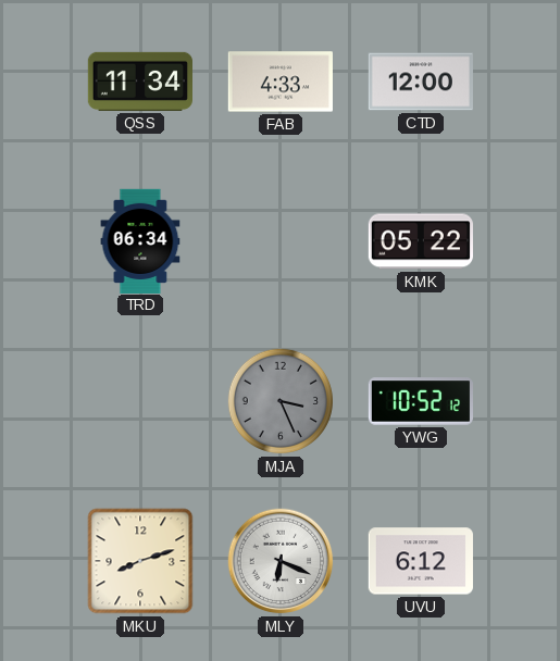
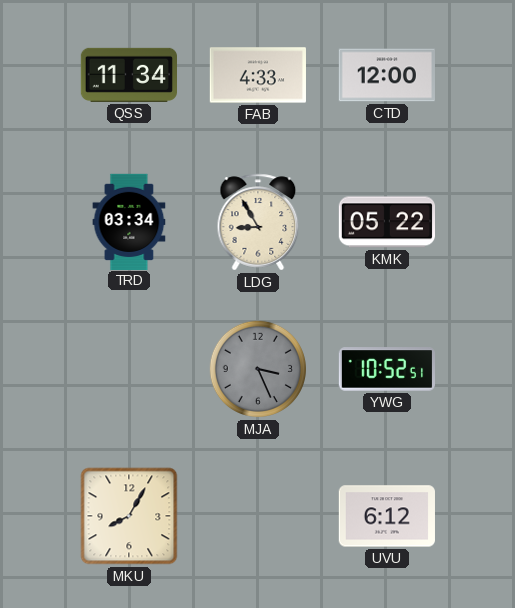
TRD: 06:34 -> 03:34 (129, 221)
LDG: none -> 8:55 (258, 222)
YWG: 10:52:12 -> 10:52:51 (386, 369)
MKU: 8:12 -> 8:05 (129, 516)
MLY: 6:19 -> none (281, 561)
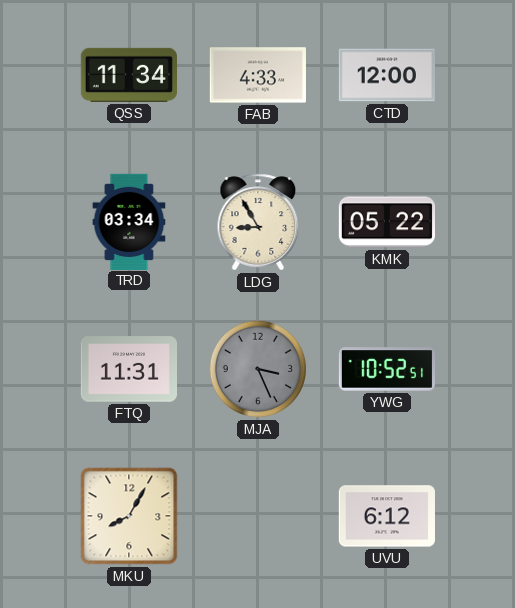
FTQ: none -> 11:31 (128, 369)
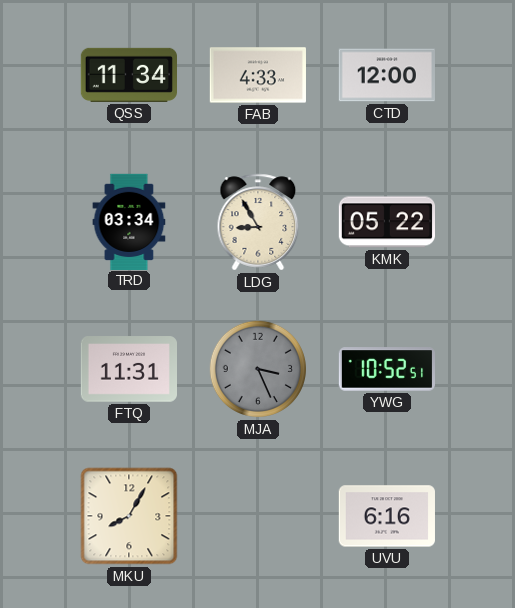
UVU: 6:12 -> 6:16 (387, 516)
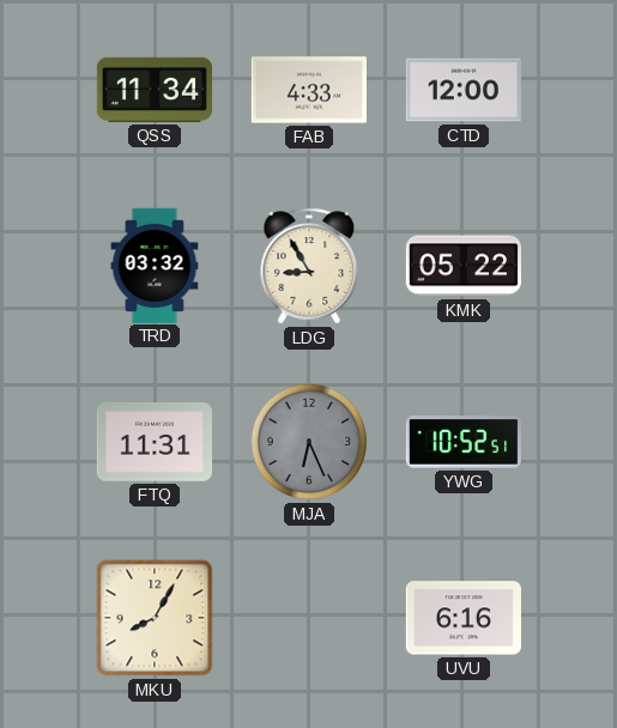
TRD: 03:34 -> 03:32 (155, 265)
MJA: 3:26 -> 6:26 (309, 442)
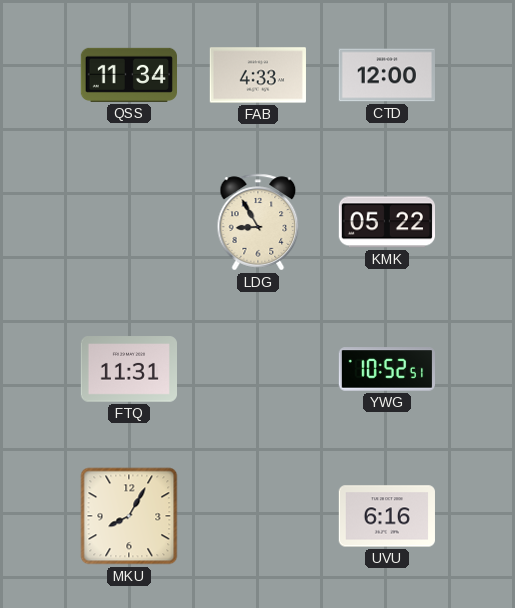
TRD: 03:32 -> none (155, 265)
MJA: 6:26 -> none (309, 442)
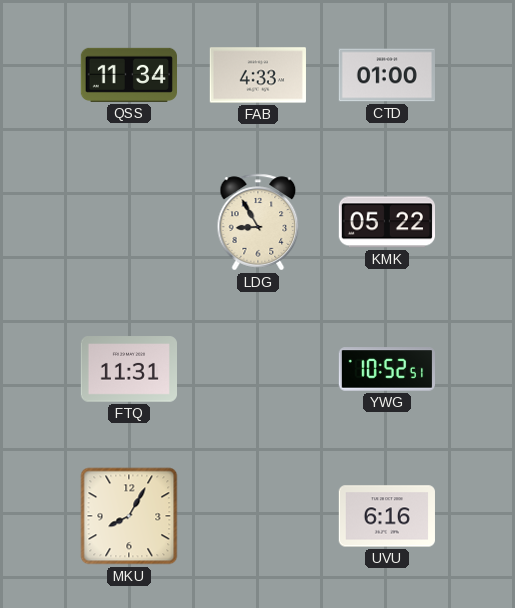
CTD: 12:00 -> 01:00 (387, 75)
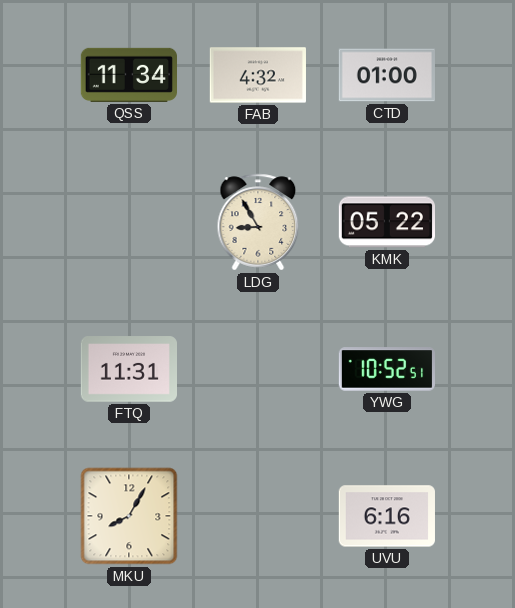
FAB: 4:33 -> 4:32 (258, 75)
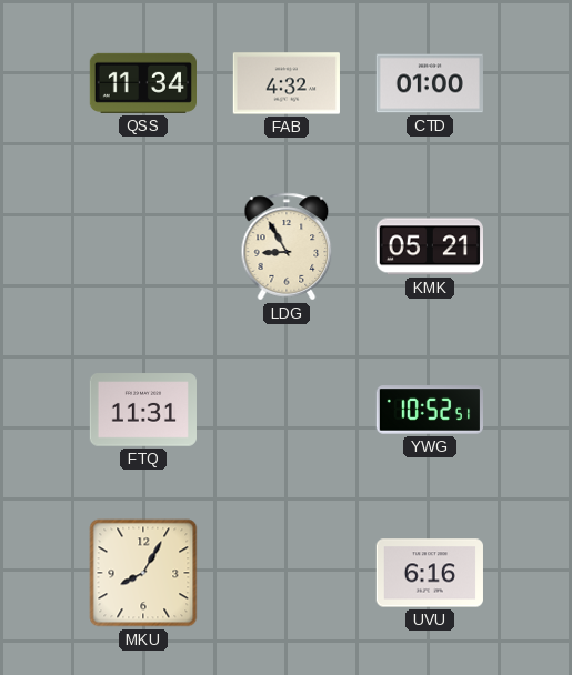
KMK: 05:22 -> 05:21 (429, 246)
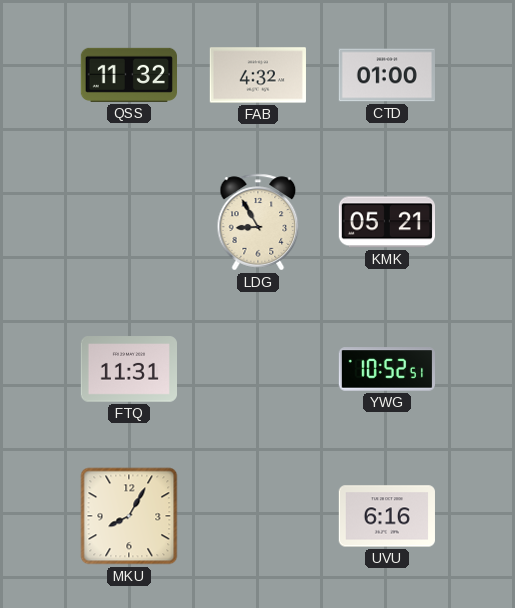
QSS: 11:34 -> 11:32 (128, 75)
